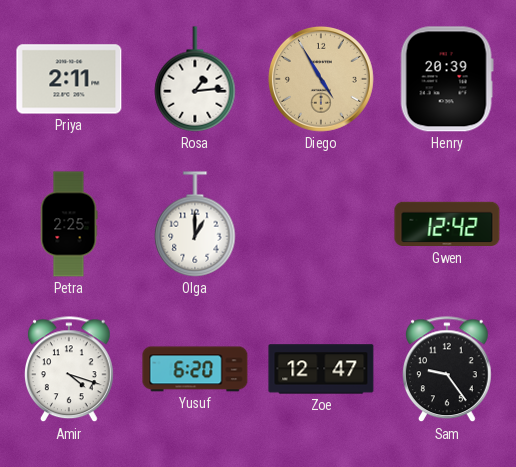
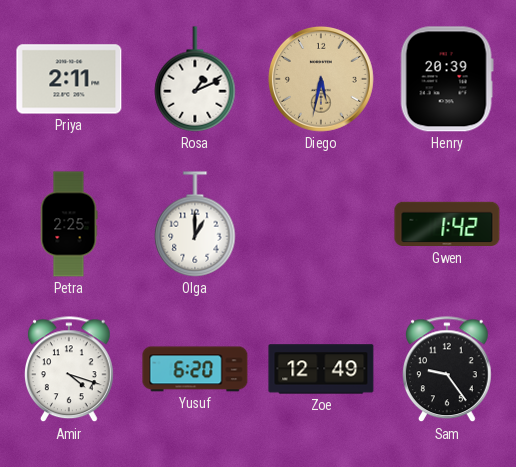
Rosa: 1:14 -> 1:11 (195, 79)
Diego: 4:55 -> 5:32 (321, 79)
Gwen: 12:42 -> 1:42 (447, 224)
Zoe: 12:47 -> 12:49 (321, 369)
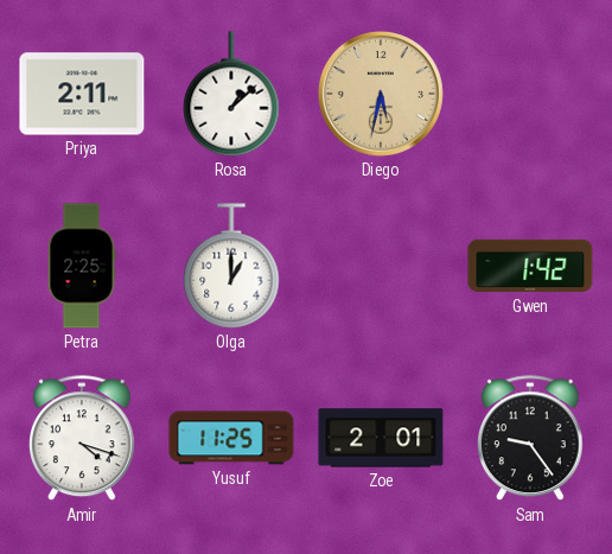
Rosa: 1:11 -> 1:08 (231, 94)
Henry: 20:39 -> none (447, 79)
Yusuf: 6:20 -> 11:25 (231, 438)
Zoe: 12:49 -> 2:01 (381, 438)
